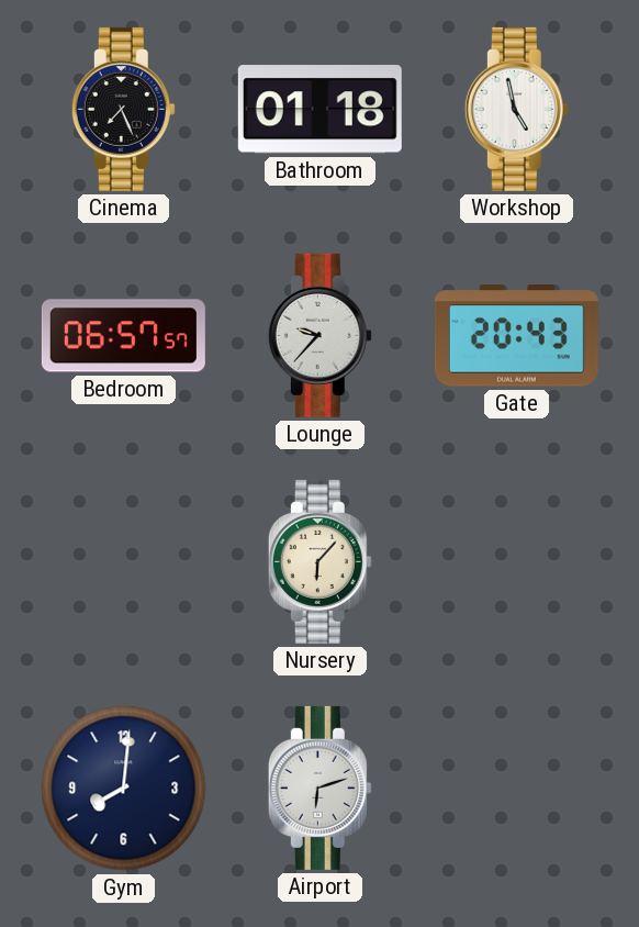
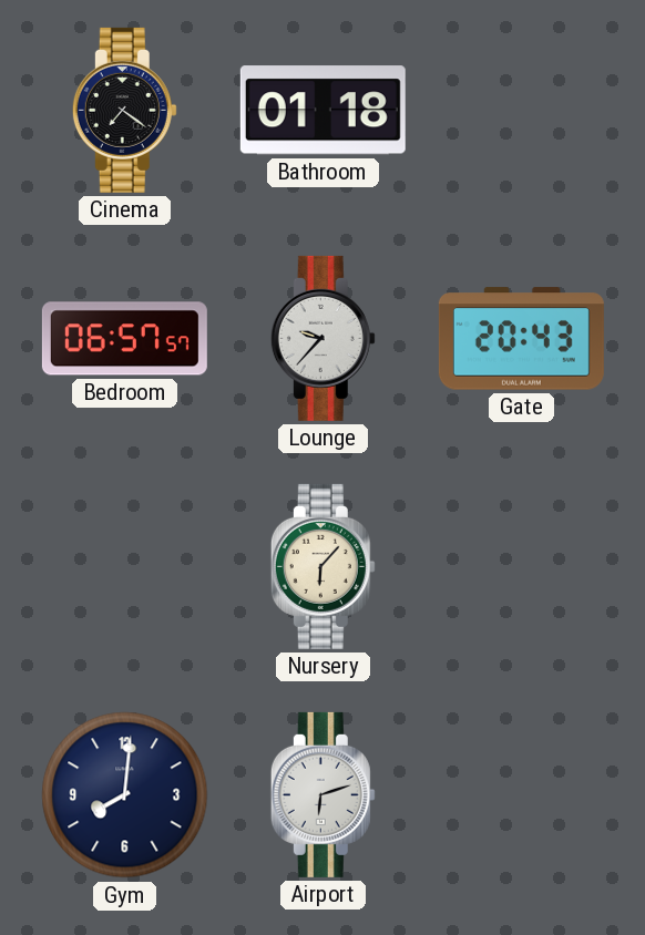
Cinema: 7:26 -> 7:21 (124, 110)
Workshop: 4:58 -> none (516, 109)
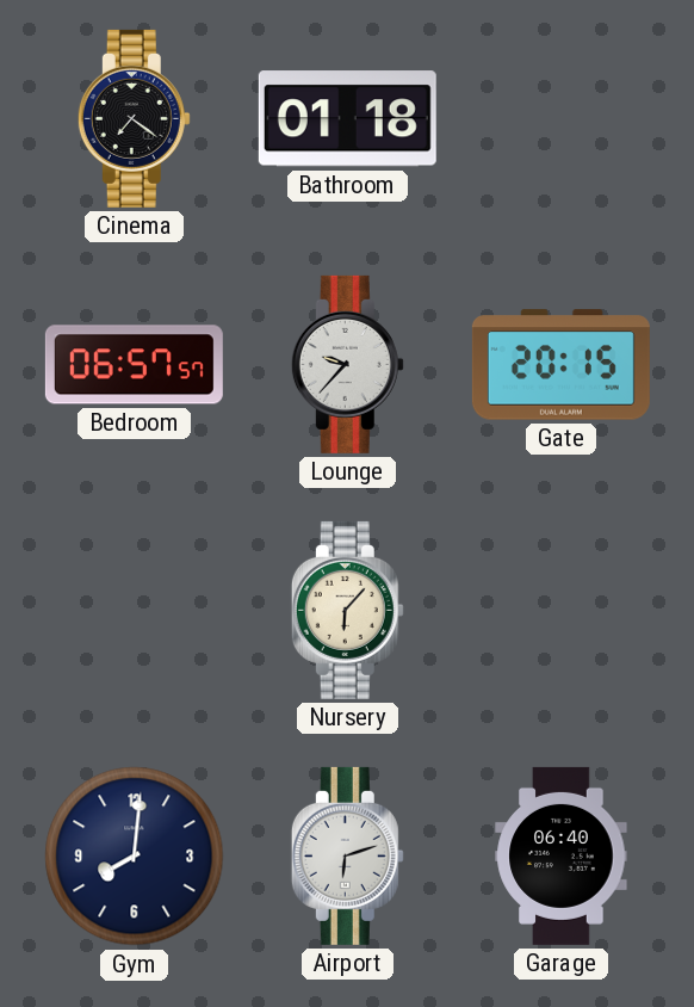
Gate: 20:43 -> 20:15 (560, 365)
Garage: none -> 06:40 (562, 855)
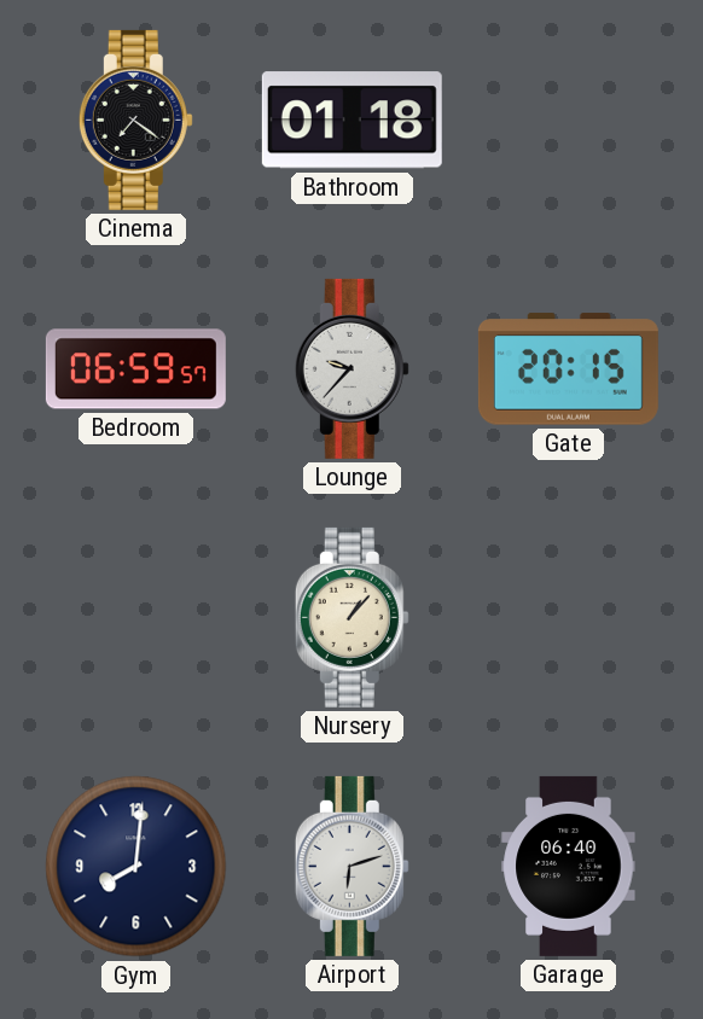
Bedroom: 06:57 -> 06:59 (135, 369)
Nursery: 6:07 -> 1:07 (351, 617)
